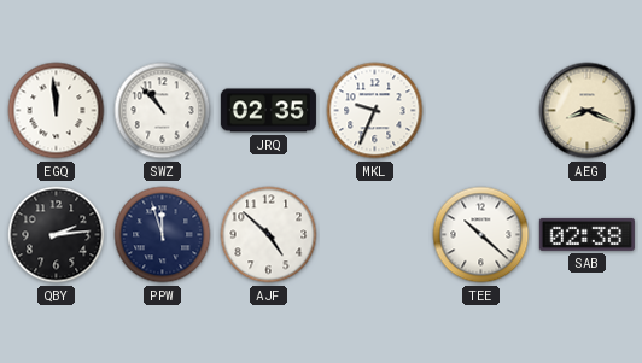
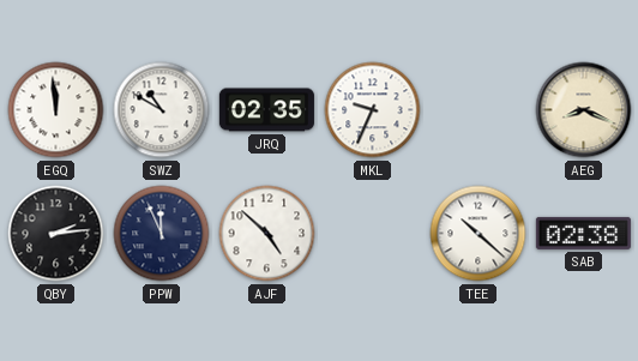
SWZ: 10:53 -> 10:50 (162, 110)
PPW: 11:57 -> 11:56 (162, 234)
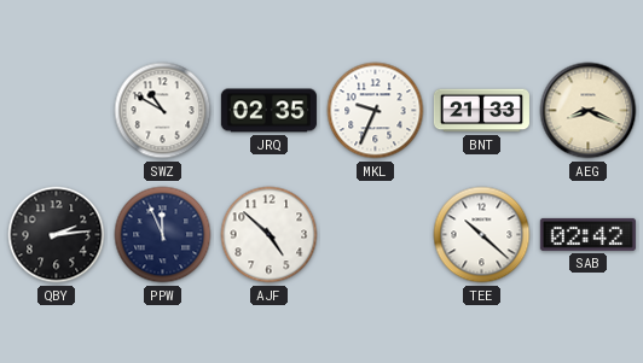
EGQ: 11:59 -> none (56, 110)
BNT: none -> 21:33 (481, 111)
SAB: 02:38 -> 02:42 (587, 234)
